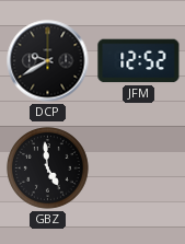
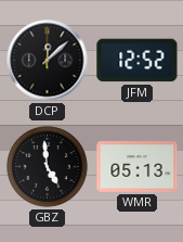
DCP: 9:40 -> 12:08 (48, 61)
WMR: none -> 05:13 (138, 167)
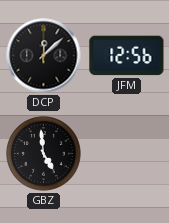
JFM: 12:52 -> 12:56 (127, 56)
WMR: 05:13 -> none (138, 167)
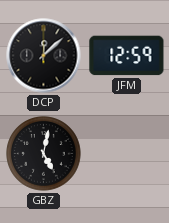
JFM: 12:56 -> 12:59 (127, 56)
GBZ: 4:59 -> 5:02 (44, 154)
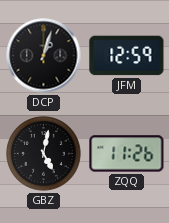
DCP: 12:08 -> 1:03 (44, 56)
ZQQ: none -> 11:26 (127, 154)
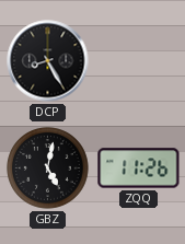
DCP: 1:03 -> 8:25 (48, 61)
JFM: 12:59 -> none (127, 56)
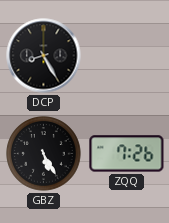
GBZ: 5:02 -> 5:25 (44, 154)
ZQQ: 11:26 -> 7:26 (127, 154)
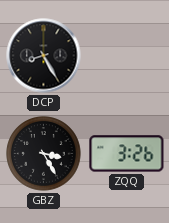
GBZ: 5:25 -> 3:25 (44, 154)
ZQQ: 7:26 -> 3:26 (127, 154)
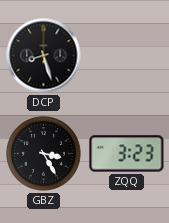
DCP: 8:25 -> 8:27 (44, 56)
ZQQ: 3:26 -> 3:23 (127, 154)
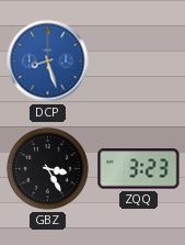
DCP dial: black -> blue (48, 62)
